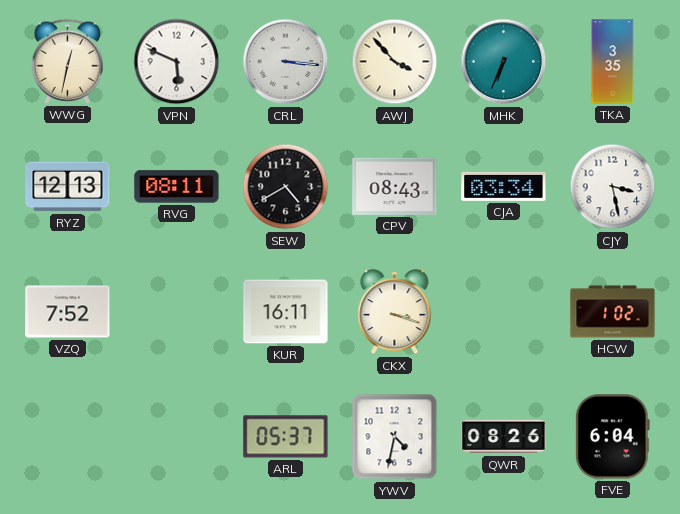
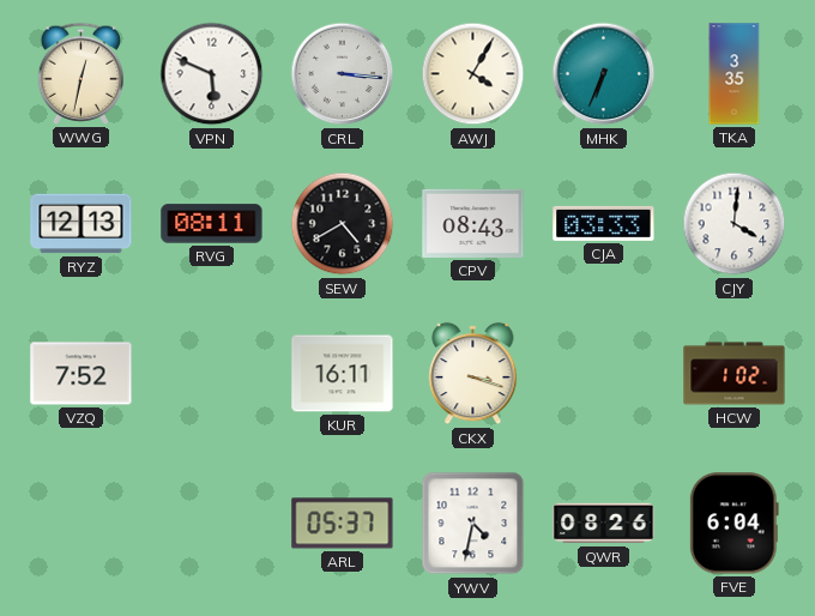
AWJ: 3:53 -> 4:05 (473, 74)
CJA: 03:34 -> 03:33 (604, 223)
CJY: 3:28 -> 4:01 (735, 224)
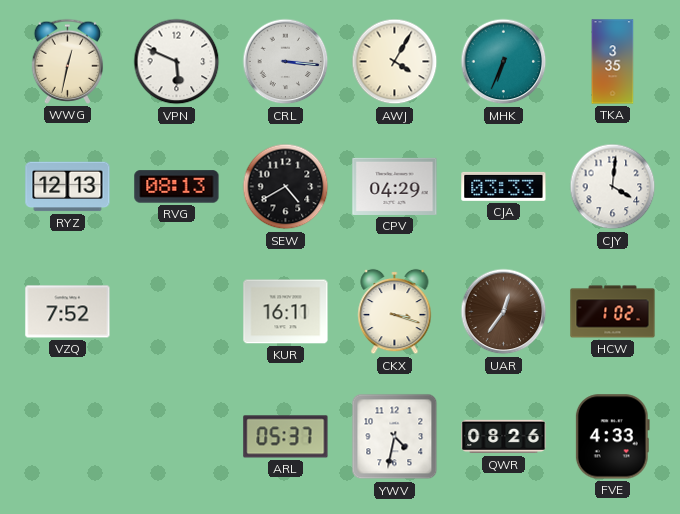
RVG: 08:11 -> 08:13 (177, 187)
CPV: 08:43 -> 04:29 (395, 186)
UAR: none -> 12:36 (504, 312)
FVE: 6:04 -> 4:33 (612, 437)
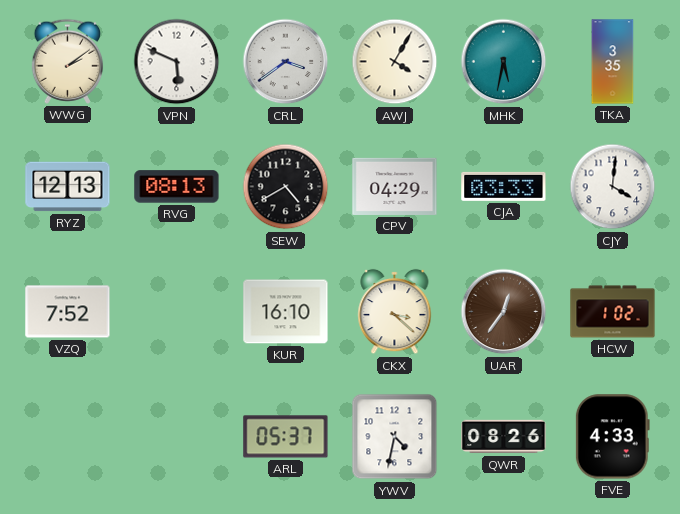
WWG: 12:32 -> 2:09 (68, 61)
CRL: 3:16 -> 3:39 (286, 62)
MHK: 6:34 -> 5:32 (504, 62)
KUR: 16:11 -> 16:10 (286, 312)
CKX: 3:18 -> 3:22 (395, 312)
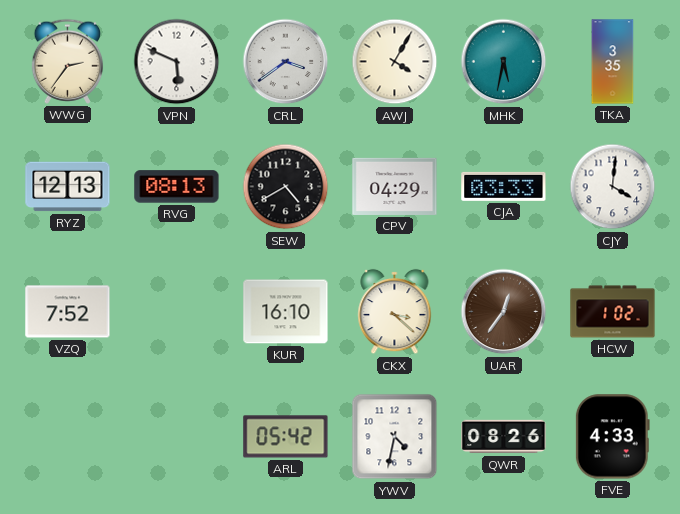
WWG: 2:09 -> 2:36 (68, 61)
ARL: 05:37 -> 05:42 (286, 437)
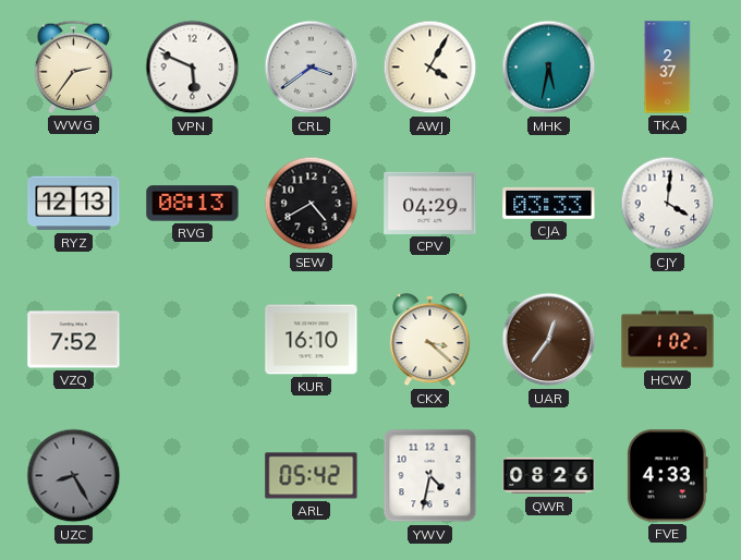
TKA: 3:35 -> 2:37 (668, 68)
UZC: none -> 8:25 (74, 476)
